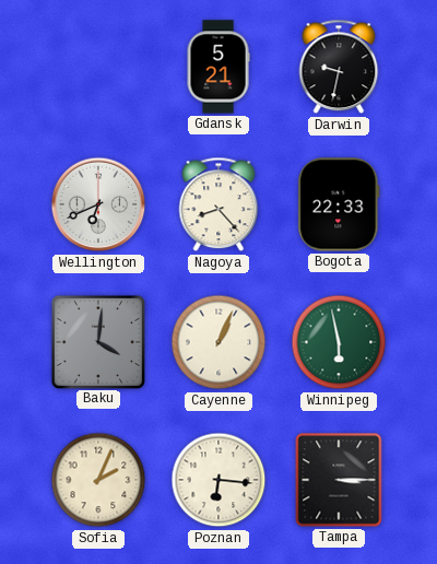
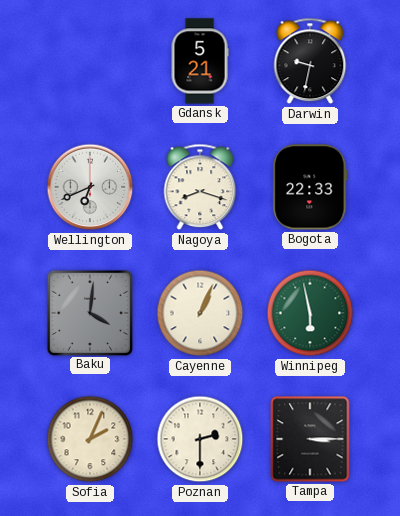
Nagoya: 8:23 -> 8:18 (200, 187)
Poznan: 6:16 -> 2:30 (200, 439)
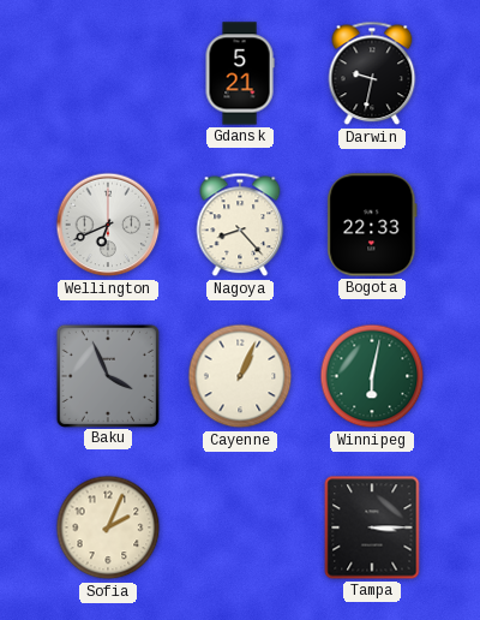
Nagoya: 8:18 -> 8:23 (240, 225)
Baku: 4:01 -> 3:56 (107, 375)
Winnipeg: 5:58 -> 6:02 (372, 376)
Poznan: 2:30 -> none (200, 439)
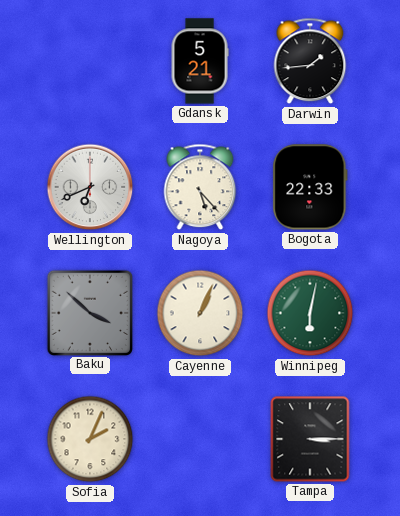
Darwin: 9:32 -> 1:44 (310, 61)
Nagoya: 8:23 -> 5:23 (200, 187)
Baku: 3:56 -> 3:52 (89, 312)
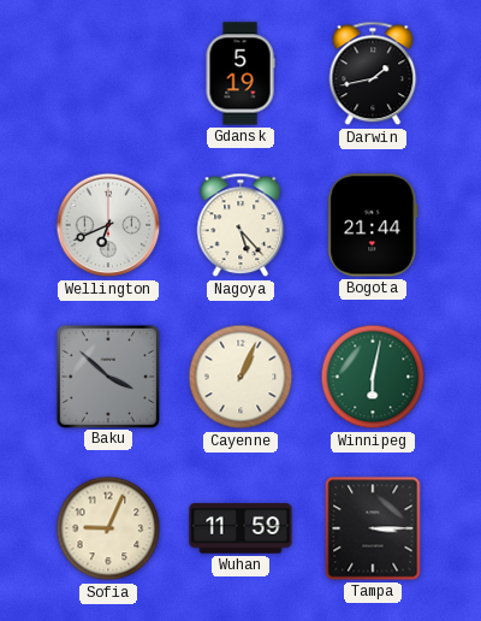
Gdansk: 5:21 -> 5:19 (240, 73)
Darwin: 1:44 -> 1:43 (373, 73)
Bogota: 22:33 -> 21:44 (373, 225)
Sofia: 2:04 -> 9:04 (108, 528)
Wuhan: none -> 11:59 (240, 528)
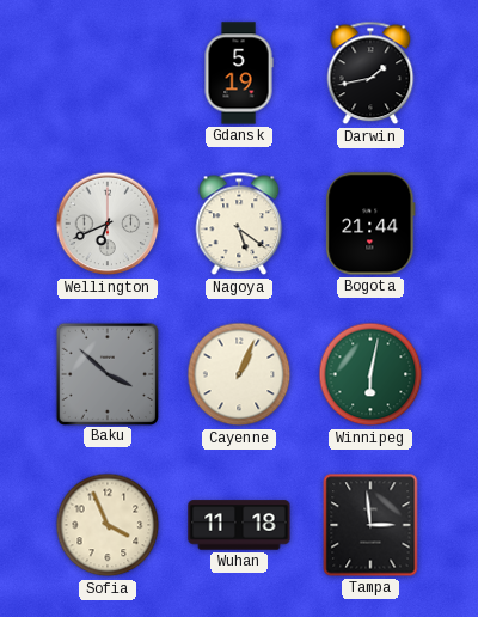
Nagoya: 5:23 -> 5:21 (239, 224)
Sofia: 9:04 -> 3:56 (108, 525)
Wuhan: 11:59 -> 11:18 (239, 525)
Tampa: 3:15 -> 2:59 (370, 525)
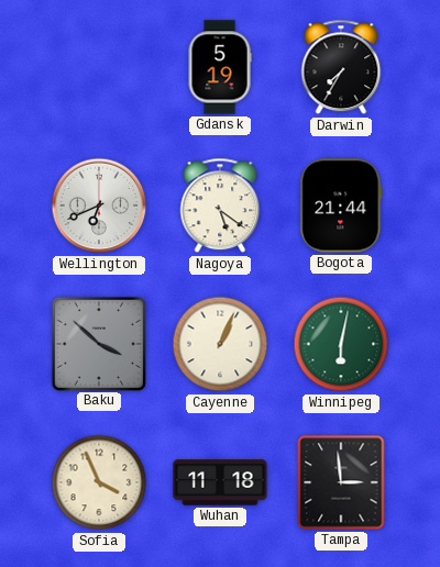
Darwin: 1:43 -> 7:35 (341, 67)
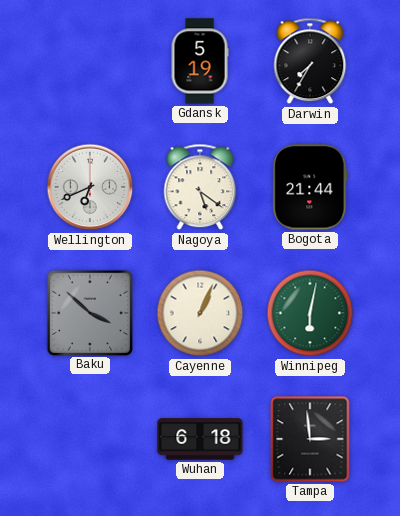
Sofia: 3:56 -> none (99, 482)
Wuhan: 11:18 -> 6:18 (200, 439)
